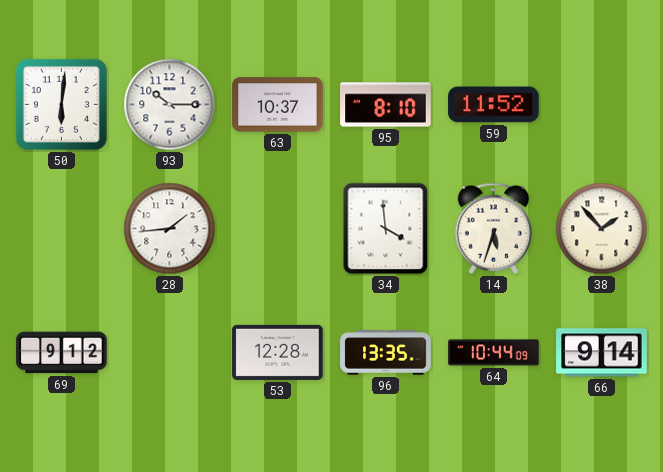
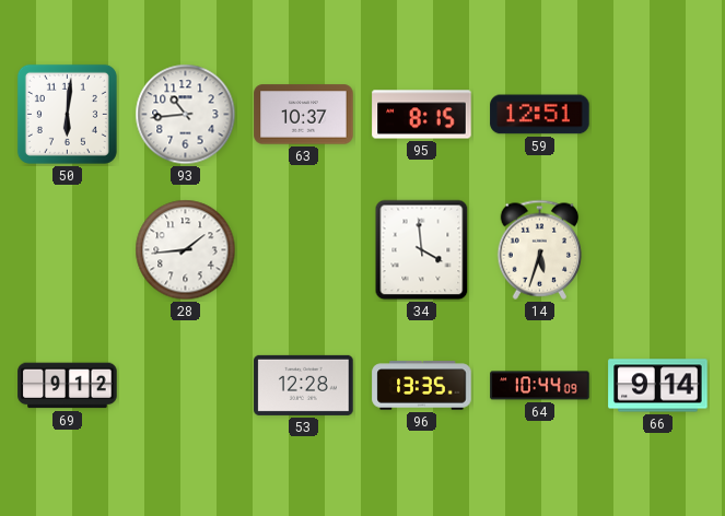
93: 10:15 -> 10:44 (186, 115)
95: 8:10 -> 8:15 (422, 115)
59: 11:52 -> 12:51 (540, 115)
38: 1:53 -> none (602, 229)
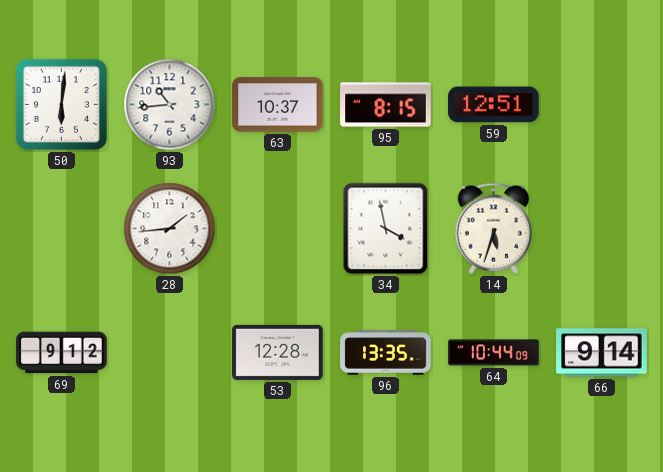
34: 3:59 -> 3:58 (386, 229)
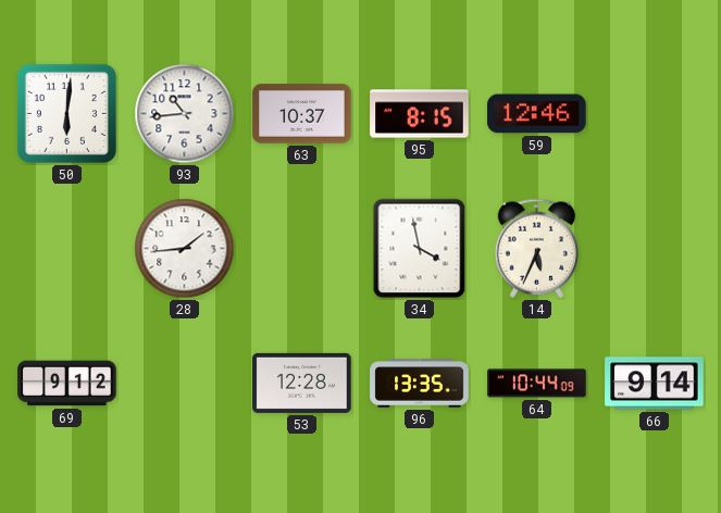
59: 12:51 -> 12:46 (537, 114)
14: 5:33 -> 5:34 (537, 248)
